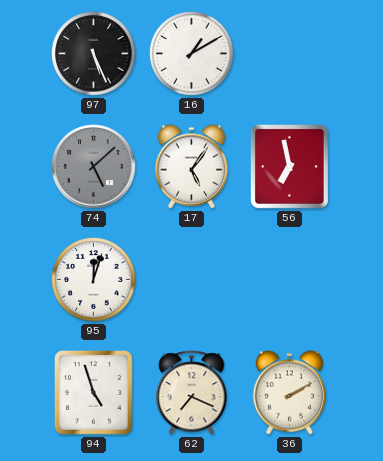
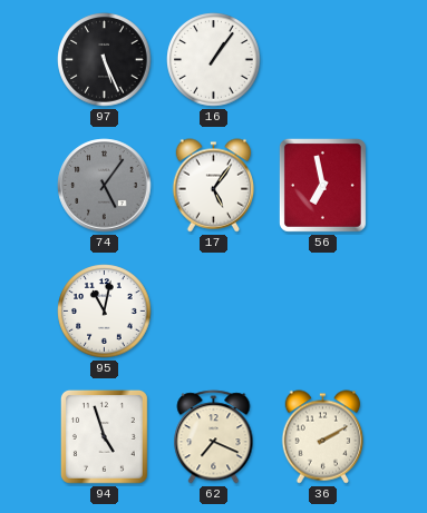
16: 1:10 -> 1:06 (214, 60)
74: 5:08 -> 5:06 (105, 186)
95: 12:03 -> 11:02 (105, 312)
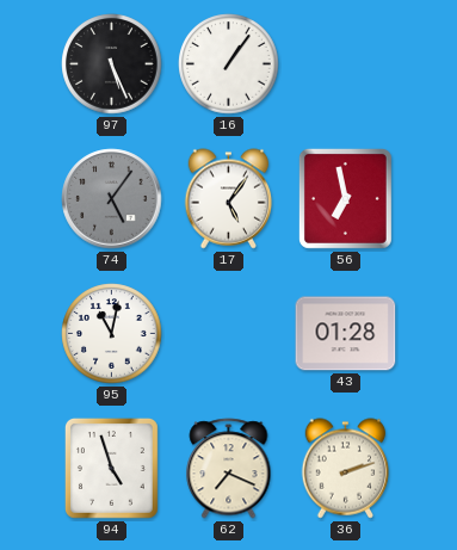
43: none -> 01:28 (346, 334)
36: 2:10 -> 2:12 (346, 469)
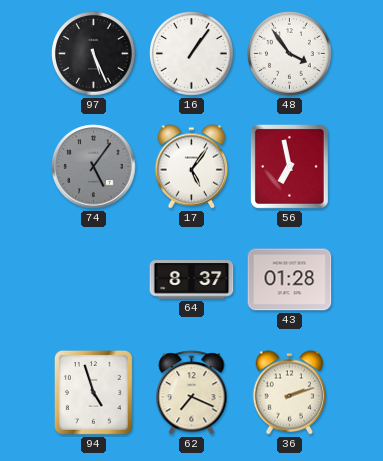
48: none -> 3:54 (290, 54)
95: 11:02 -> none (112, 334)
64: none -> 8:37 (192, 280)
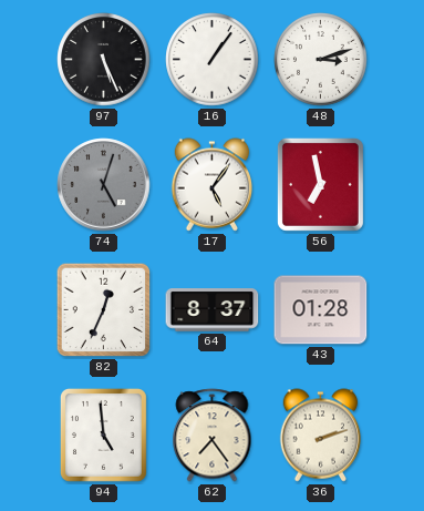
48: 3:54 -> 3:12 (321, 60)
74: 5:06 -> 5:03 (104, 185)
82: none -> 12:34 (104, 310)
94: 4:57 -> 4:59 (103, 435)
62: 7:19 -> 7:24 (213, 436)
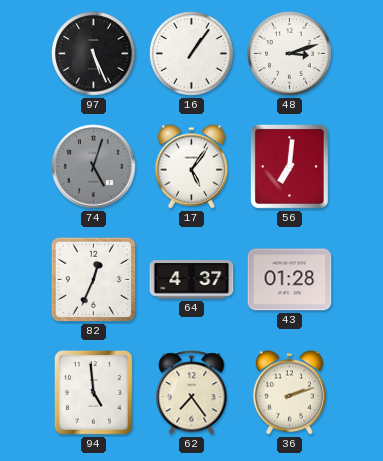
56: 6:58 -> 7:01 (289, 166)
64: 8:37 -> 4:37 (192, 280)
